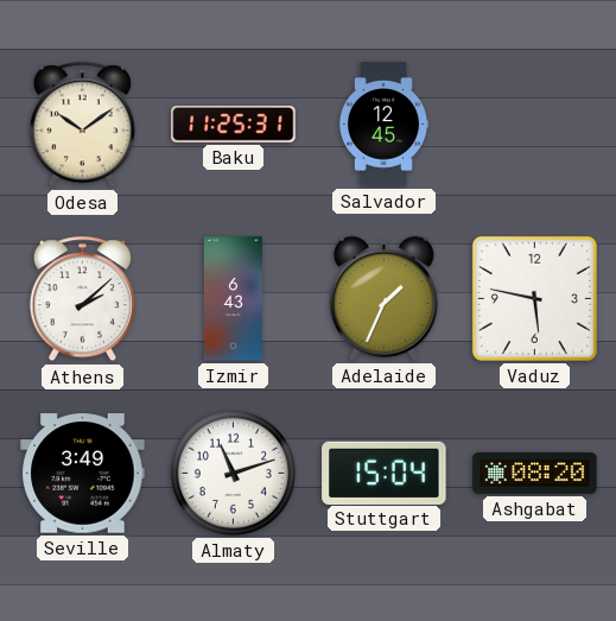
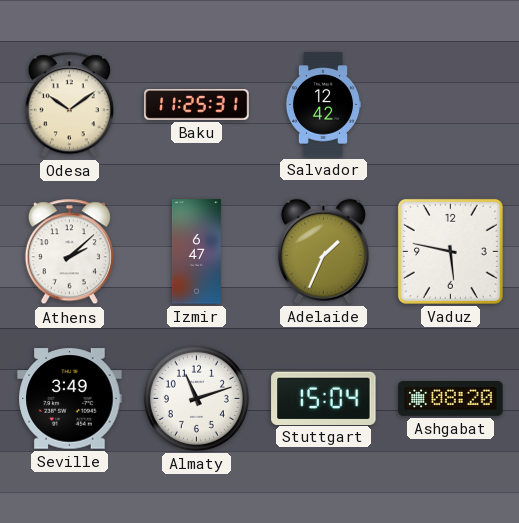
Salvador: 12:45 -> 12:42 (323, 105)
Izmir: 6:43 -> 6:47 (196, 252)
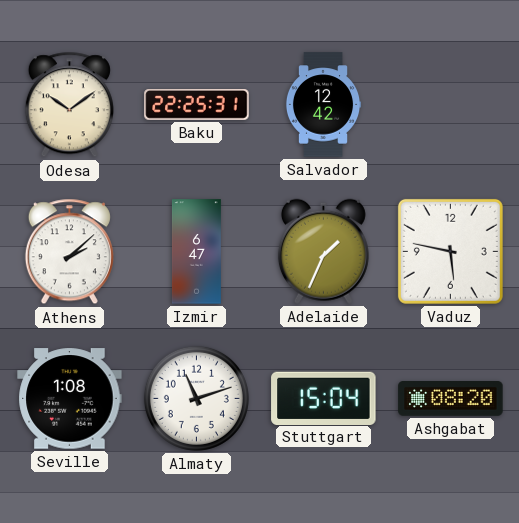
Baku: 11:25 -> 22:25 (197, 105)
Seville: 3:49 -> 1:08 (70, 399)
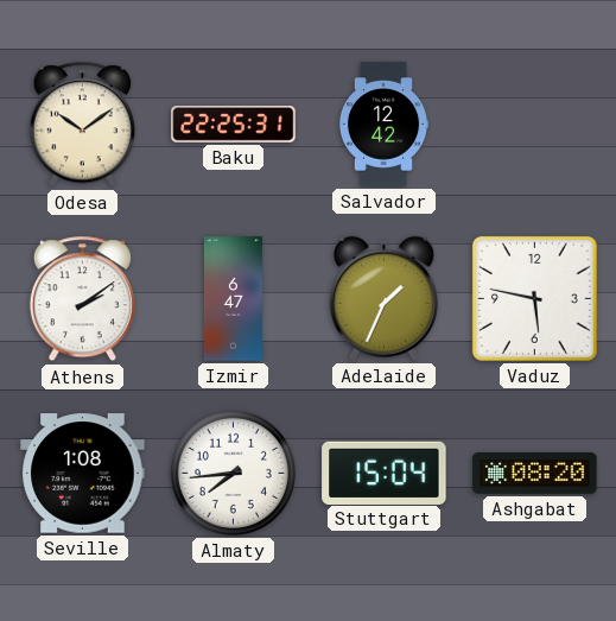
Athens: 2:08 -> 2:09 (82, 299)
Almaty: 11:12 -> 7:44 (233, 473)
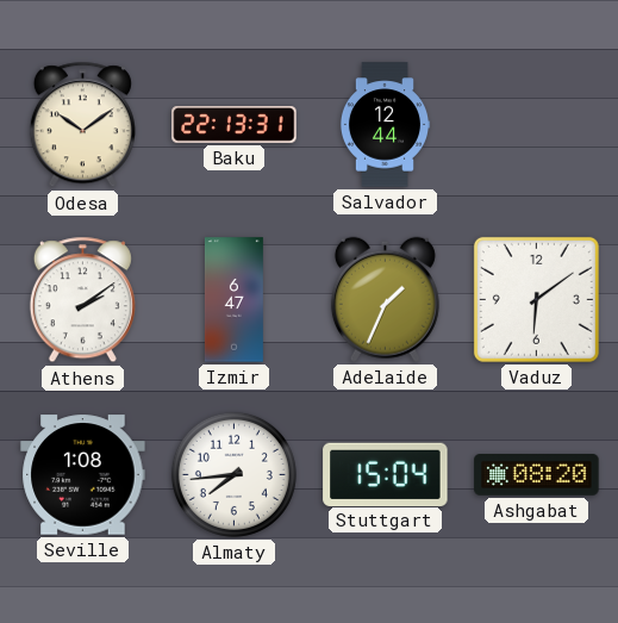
Baku: 22:25 -> 22:13 (235, 125)
Salvador: 12:42 -> 12:44 (385, 125)
Vaduz: 5:47 -> 6:09 (536, 299)
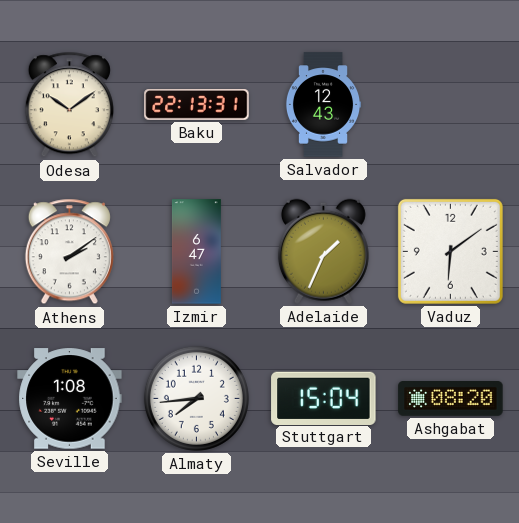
Salvador: 12:44 -> 12:43 (323, 105)
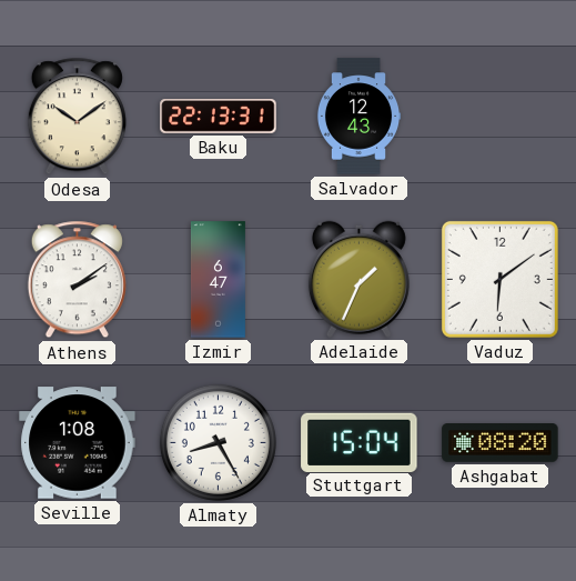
Almaty: 7:44 -> 8:25 (218, 442)
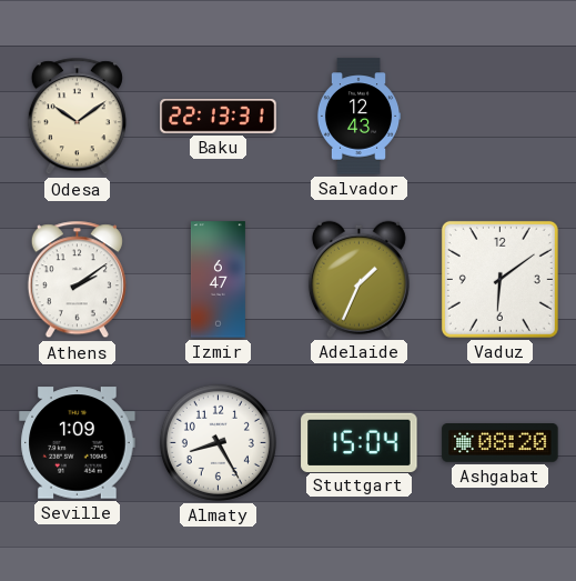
Seville: 1:08 -> 1:09 (78, 443)
